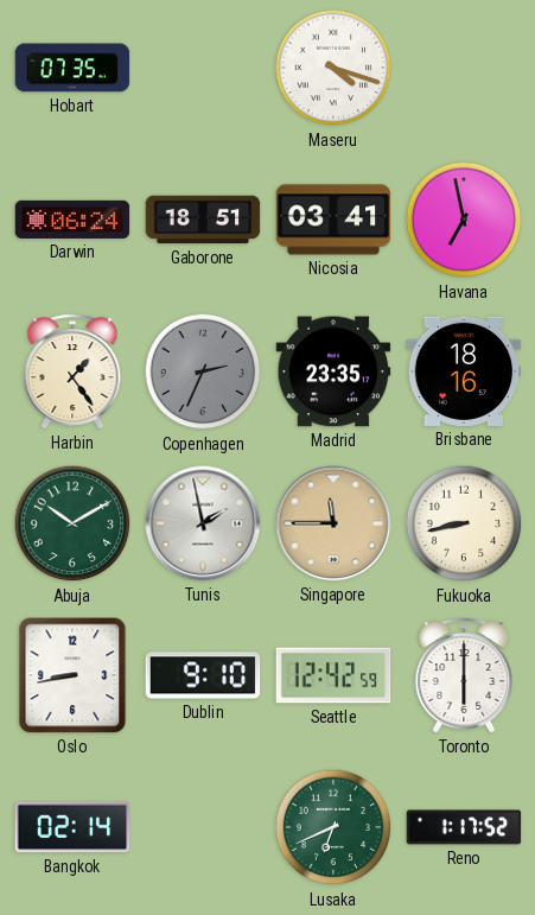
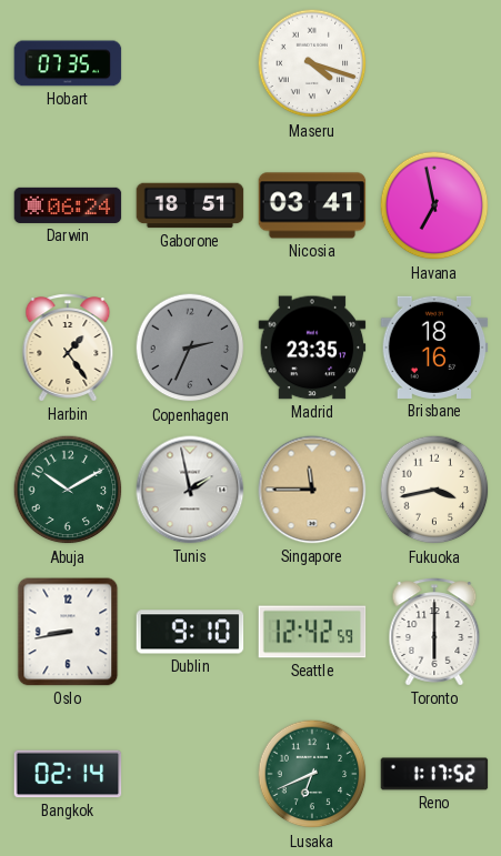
Fukuoka: 8:43 -> 3:43 (434, 490)
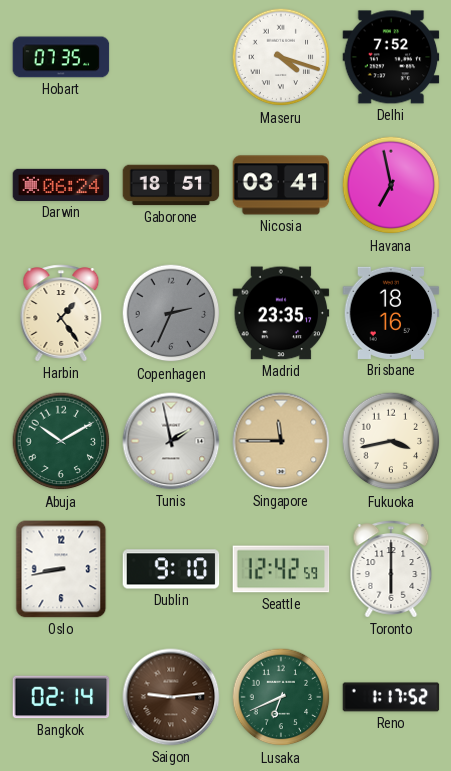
Delhi: none -> 7:52 (391, 57)
Saigon: none -> 9:14 (171, 697)
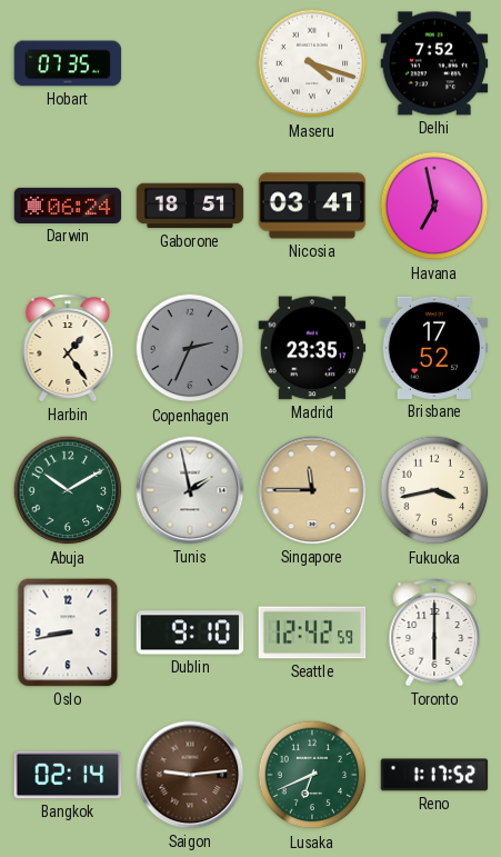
Brisbane: 18:16 -> 17:52 (434, 348)
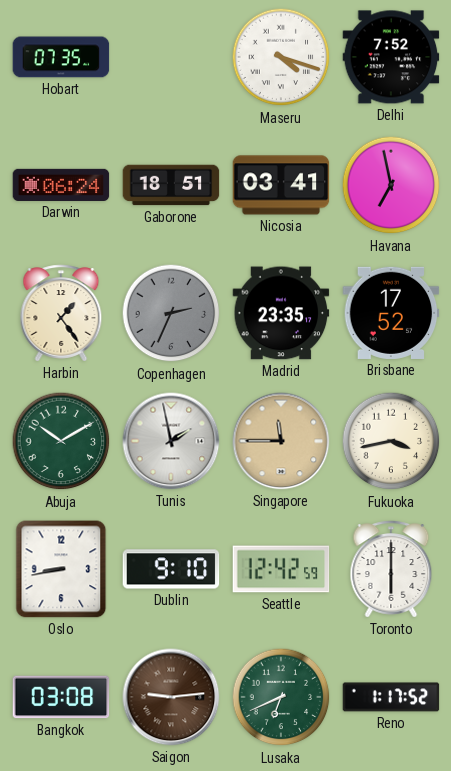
Bangkok: 02:14 -> 03:08 (61, 697)
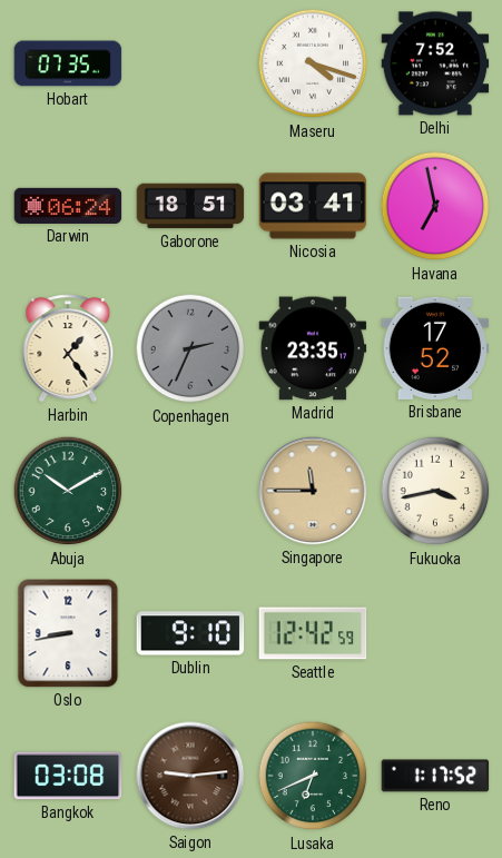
Tunis: 1:58 -> none (171, 441)
Toronto: 6:00 -> none (391, 569)
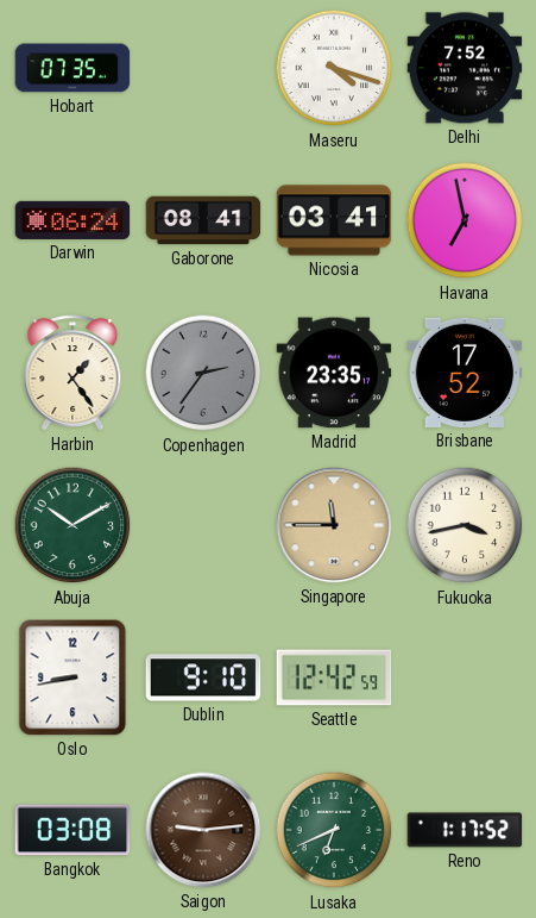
Gaborone: 18:51 -> 08:41 (203, 220)
Copenhagen: 2:34 -> 2:36 (203, 373)
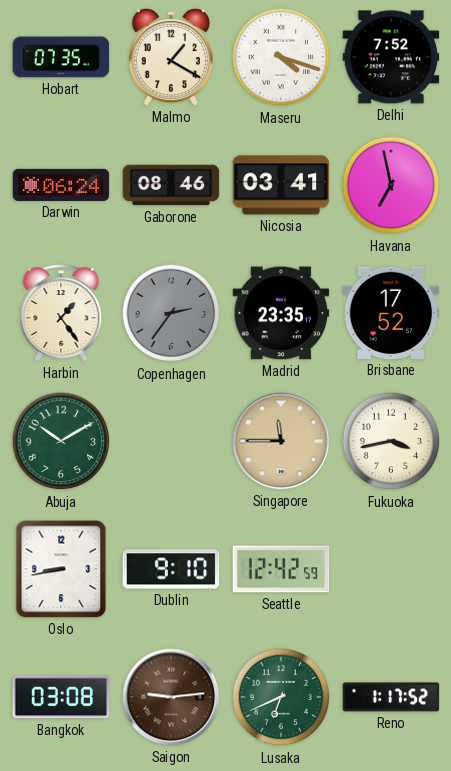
Malmo: none -> 1:20 (171, 57)
Gaborone: 08:41 -> 08:46 (171, 185)
